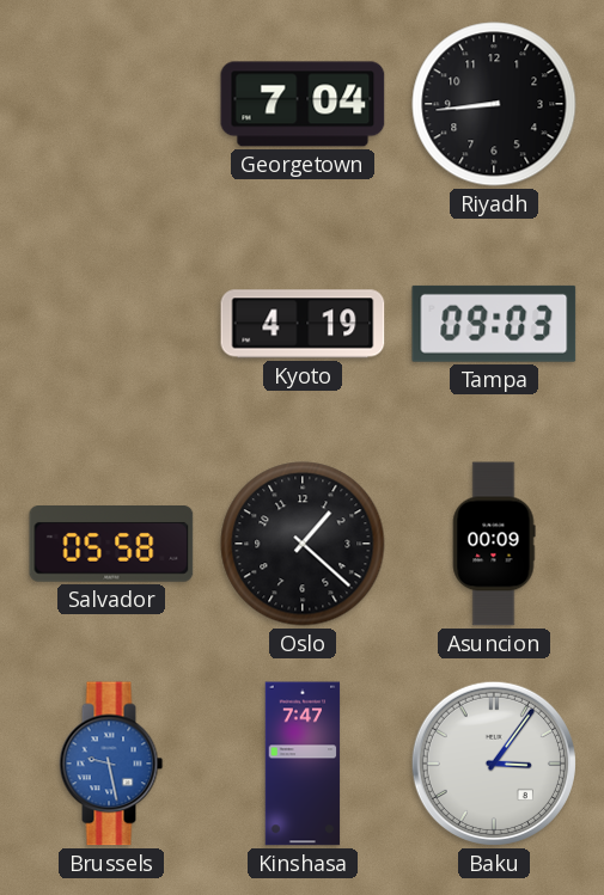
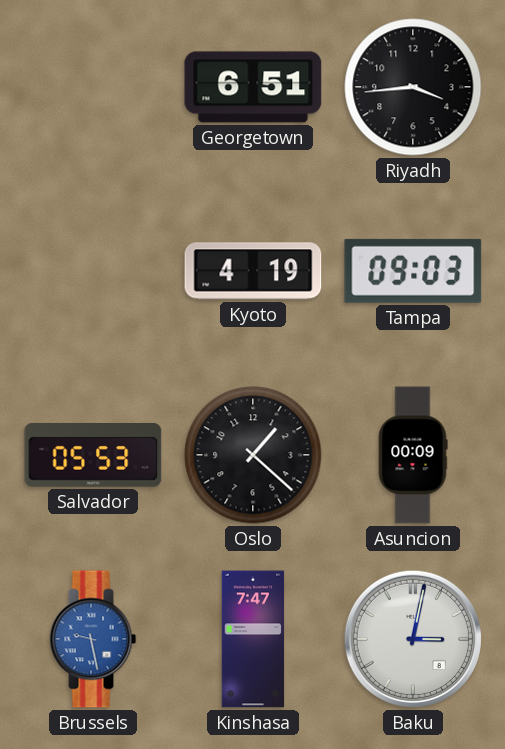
Georgetown: 7:04 -> 6:51 (253, 87)
Riyadh: 8:44 -> 3:44 (413, 87)
Salvador: 05:58 -> 05:53 (93, 456)
Baku: 3:06 -> 3:02 (413, 639)
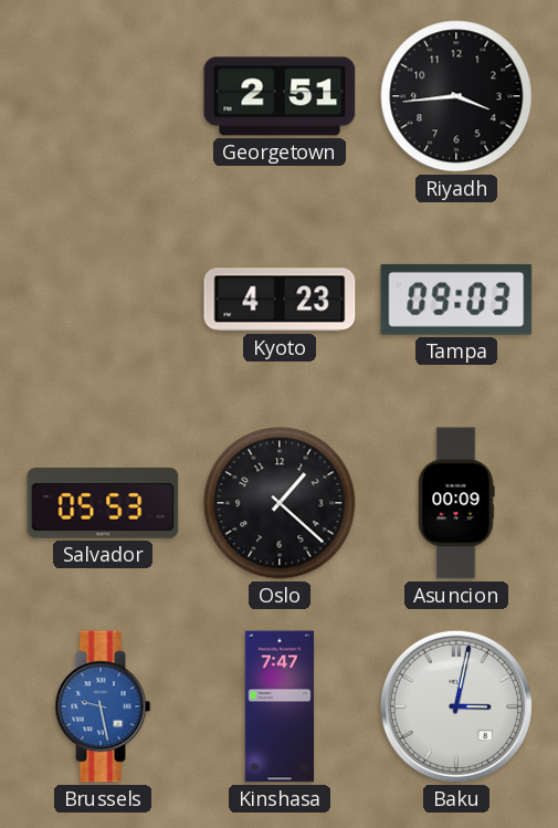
Georgetown: 6:51 -> 2:51 (280, 96)
Kyoto: 4:19 -> 4:23 (280, 300)
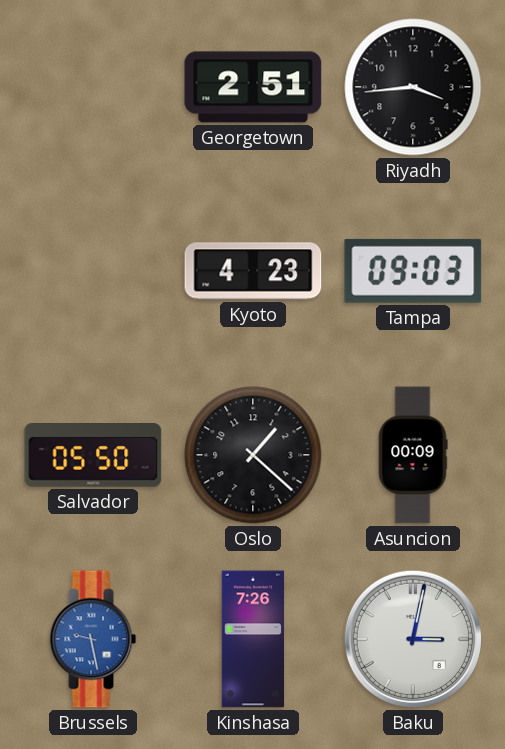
Salvador: 05:53 -> 05:50 (93, 456)
Kinshasa: 7:47 -> 7:26 (253, 639)
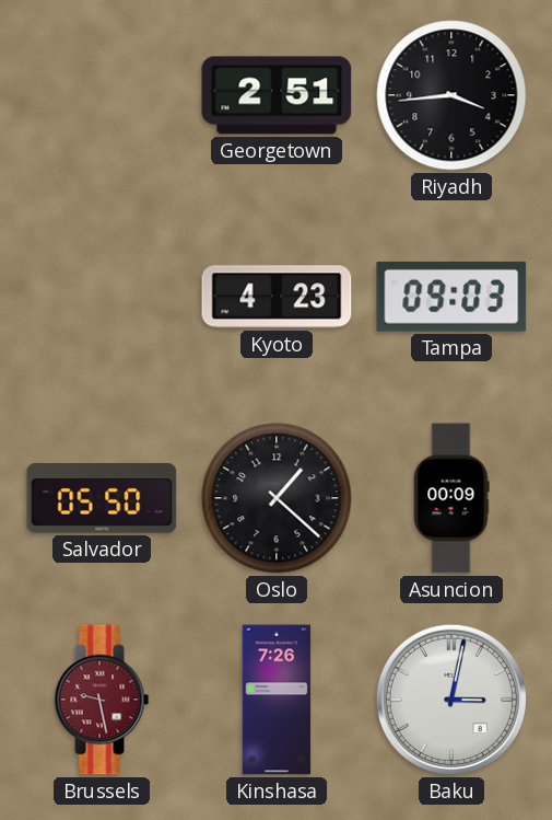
Brussels dial: blue -> burgundy (102, 700)
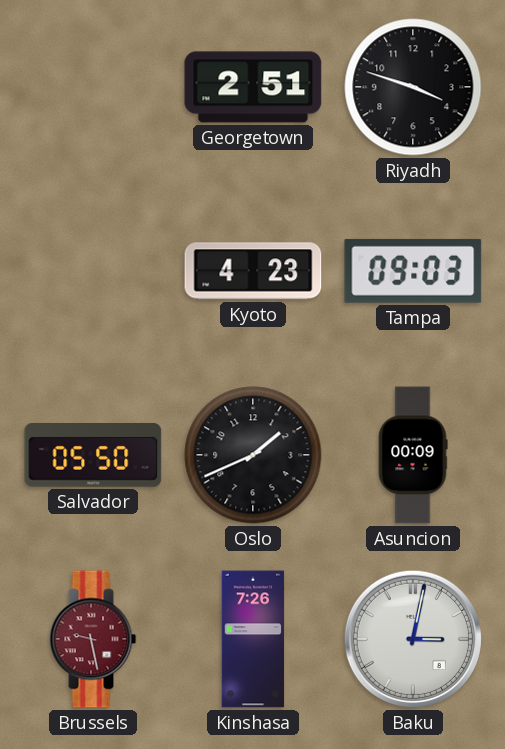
Riyadh: 3:44 -> 3:48 (413, 87)
Oslo: 1:22 -> 1:41 (253, 455)
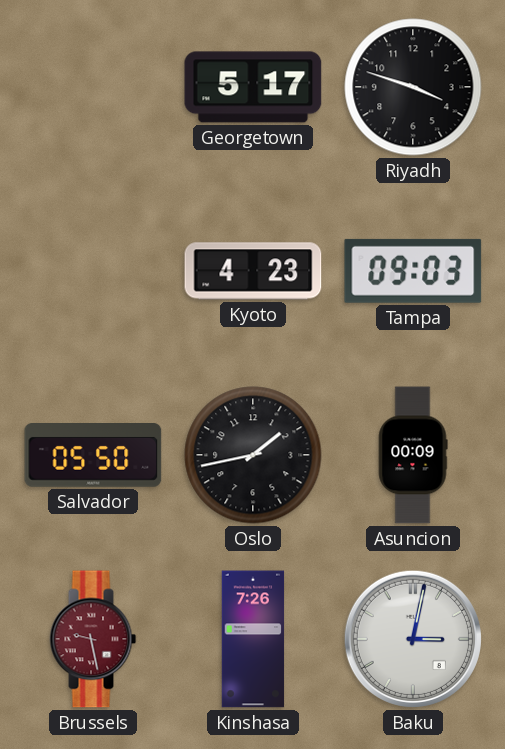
Georgetown: 2:51 -> 5:17 (253, 87)
Oslo: 1:41 -> 1:43 (253, 455)
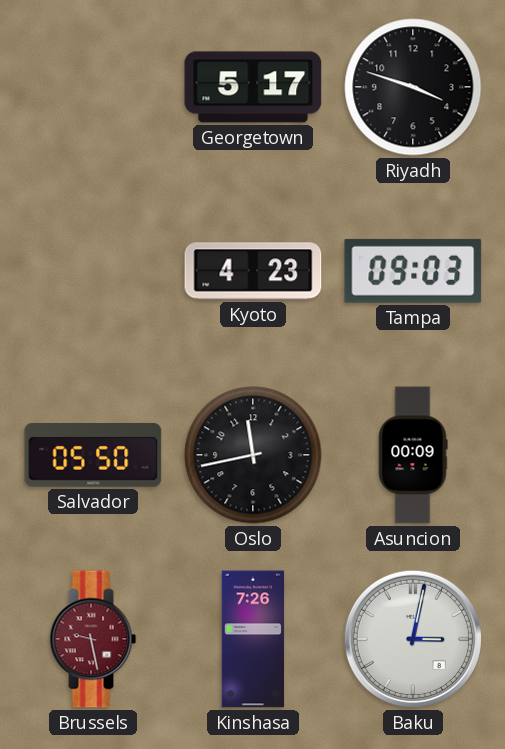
Oslo: 1:43 -> 11:43 (253, 455)
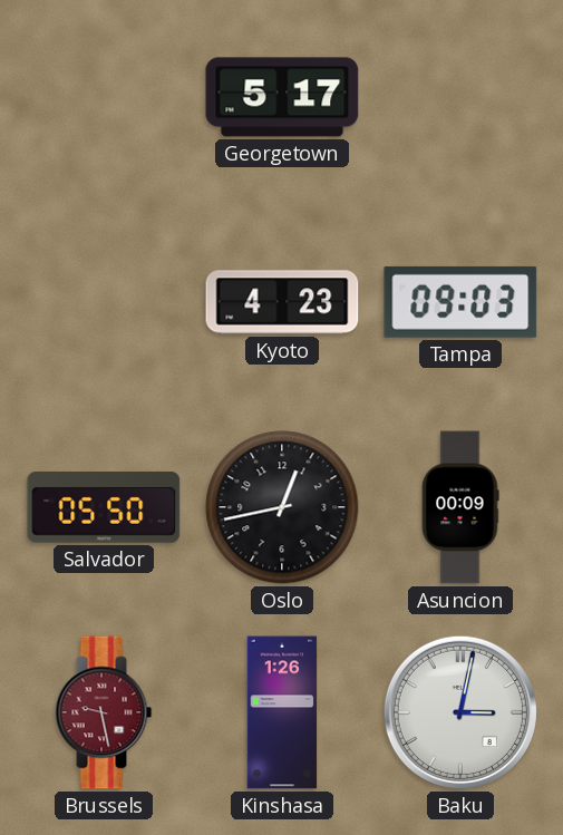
Riyadh: 3:48 -> none (413, 87)
Oslo: 11:43 -> 12:43 (282, 507)
Kinshasa: 7:26 -> 1:26 (282, 712)
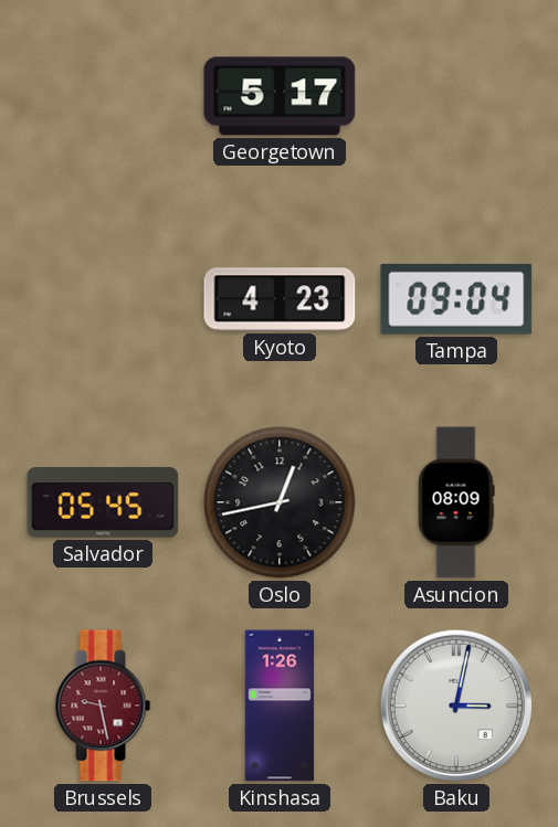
Tampa: 09:03 -> 09:04 (456, 299)
Salvador: 05:50 -> 05:45 (103, 503)
Asuncion: 00:09 -> 08:09 (456, 502)
